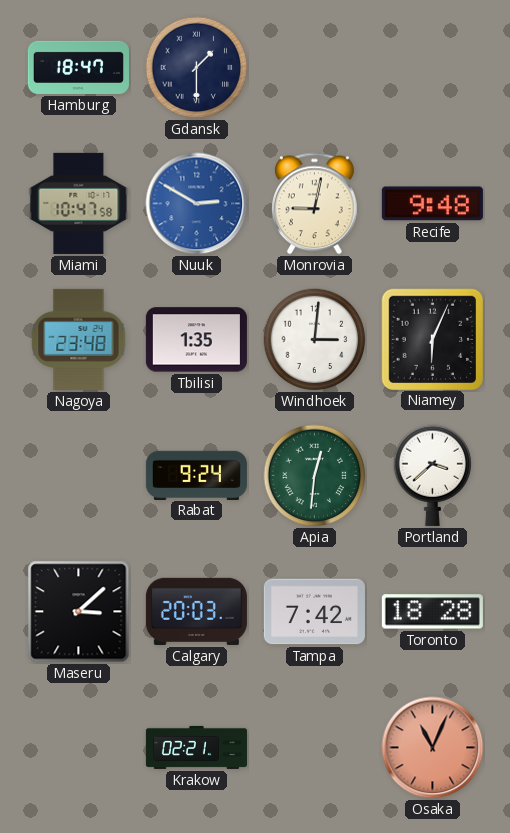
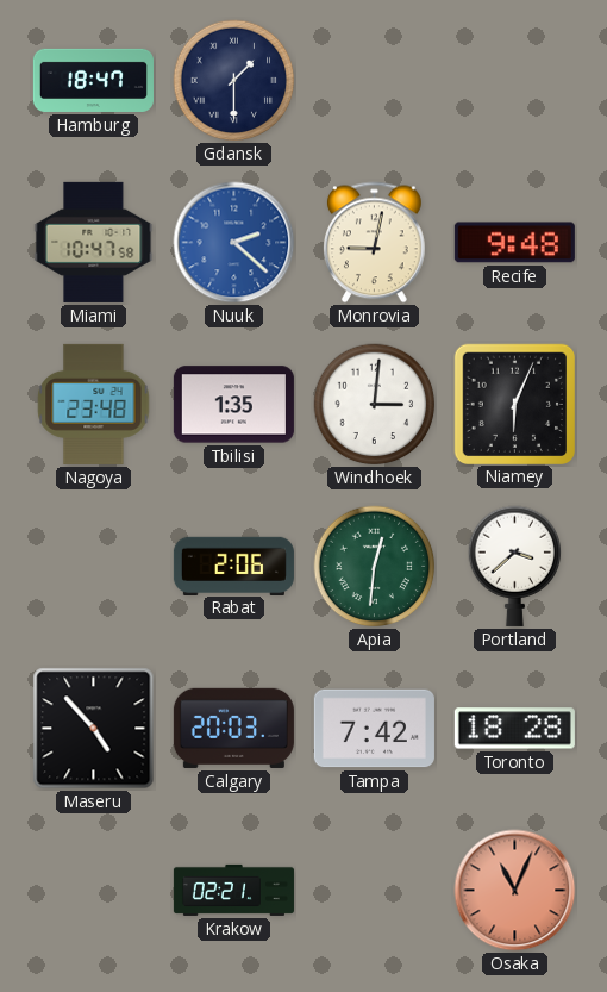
Nuuk: 2:50 -> 2:22 (234, 243)
Rabat: 9:24 -> 2:06 (233, 566)
Maseru: 3:08 -> 4:53 (94, 729)
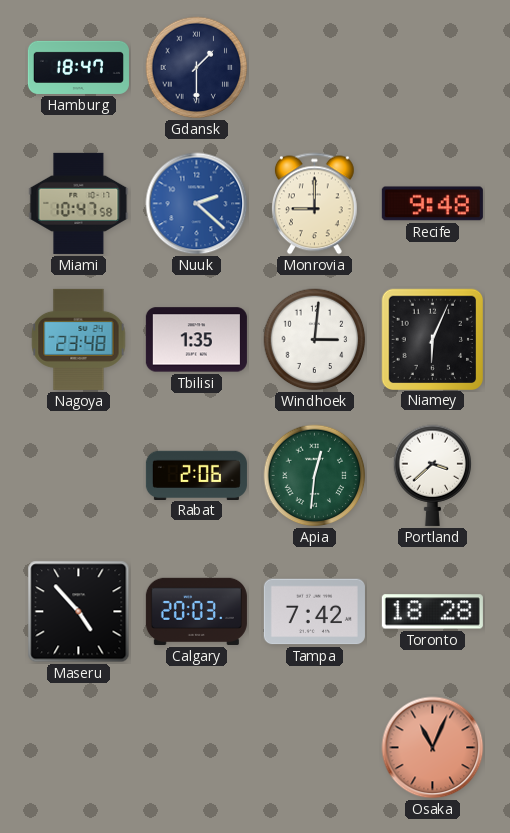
Monrovia: 9:02 -> 9:00 (314, 204)
Krakow: 02:21 -> none (233, 890)
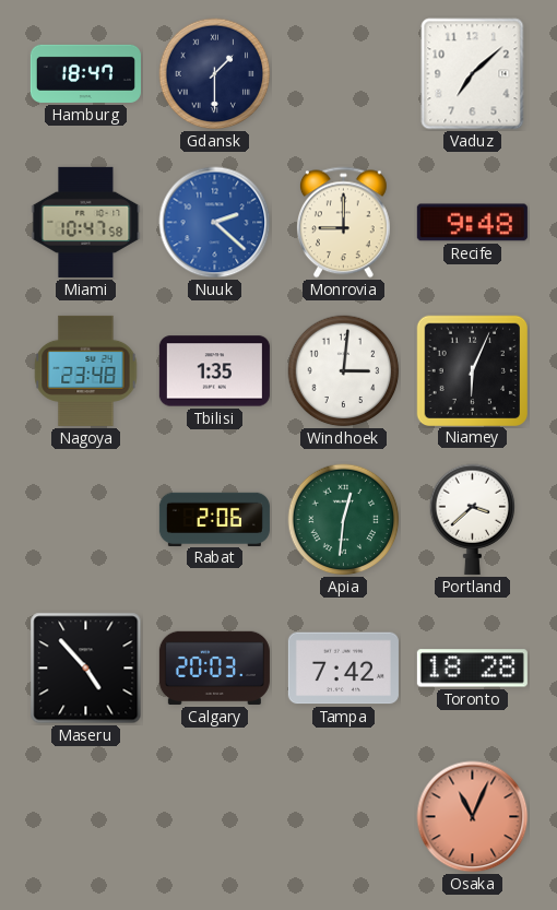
Vaduz: none -> 7:08 (473, 74)
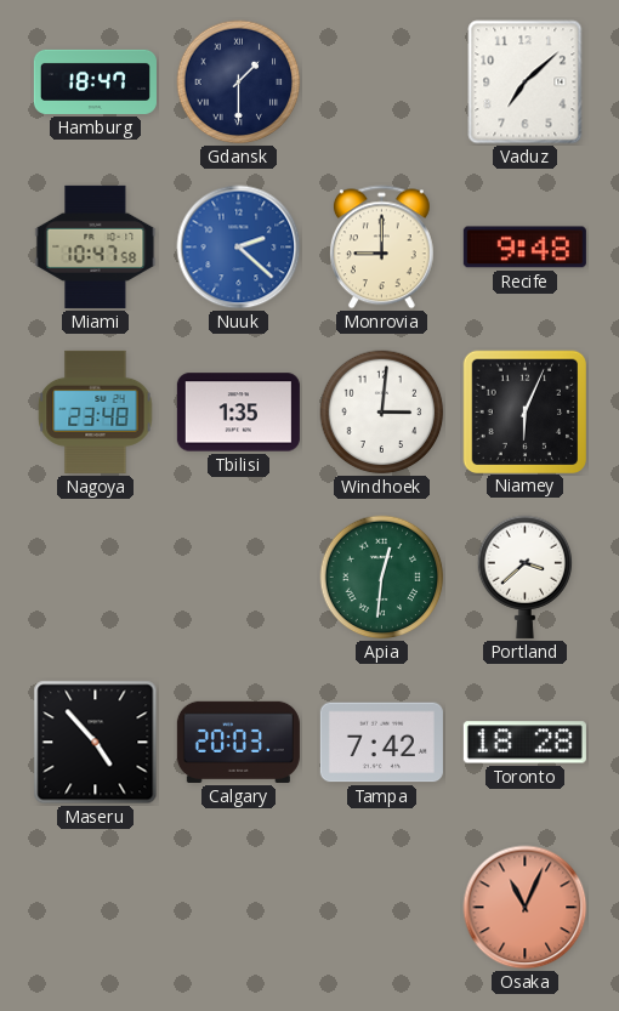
Rabat: 2:06 -> none (214, 519)
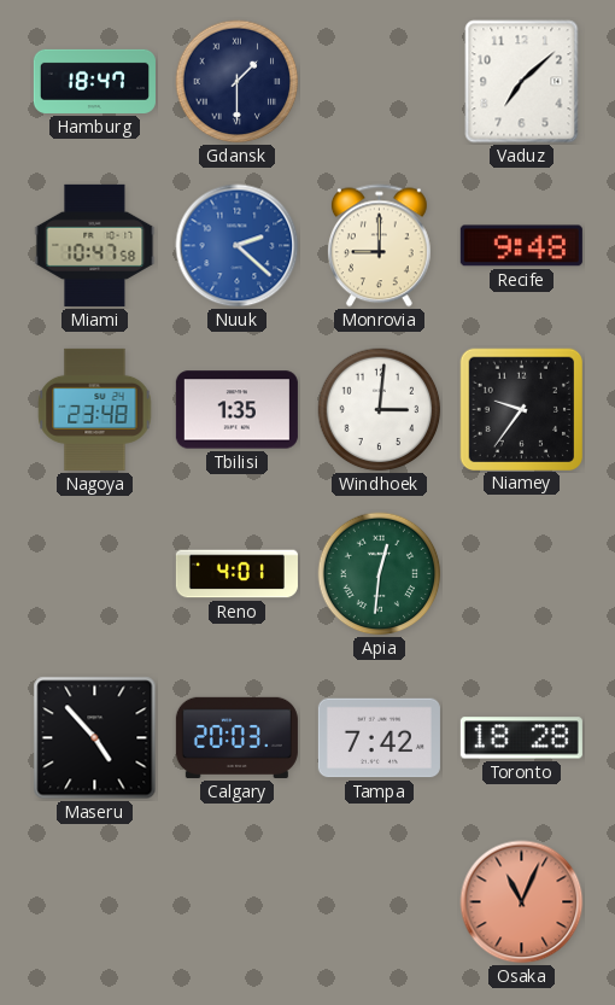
Niamey: 6:04 -> 9:36 (521, 409)
Reno: none -> 4:01 (236, 574)
Portland: 3:38 -> none (526, 577)
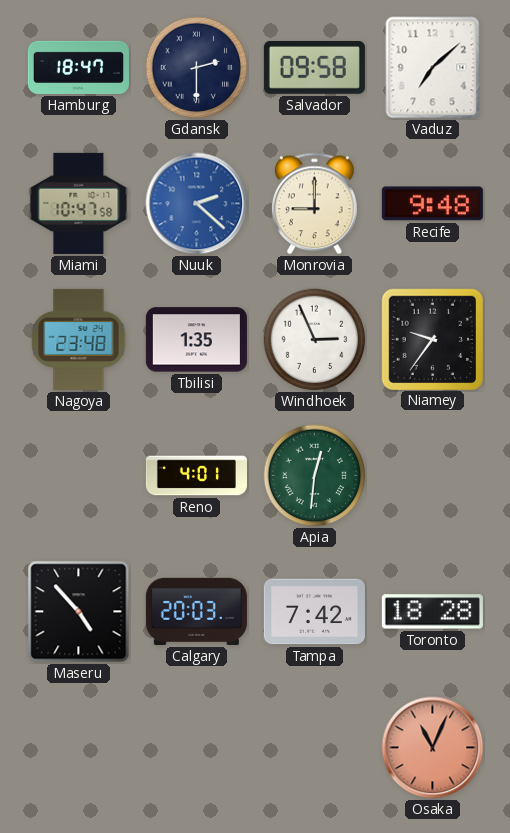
Gdansk: 1:30 -> 2:30 (197, 68)
Salvador: none -> 09:58 (314, 67)
Windhoek: 3:01 -> 2:56 (315, 340)
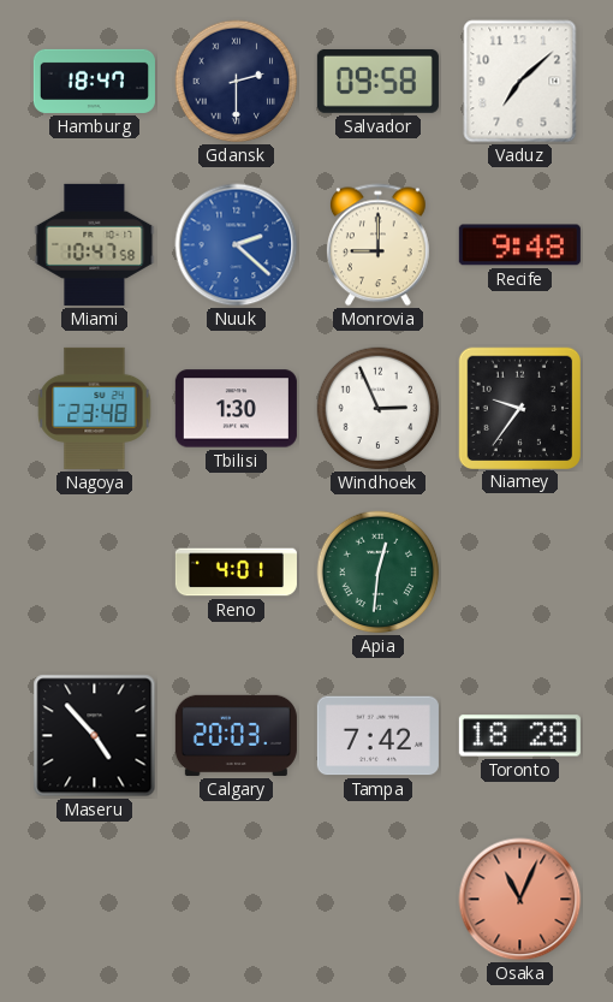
Tbilisi: 1:35 -> 1:30 (236, 409)
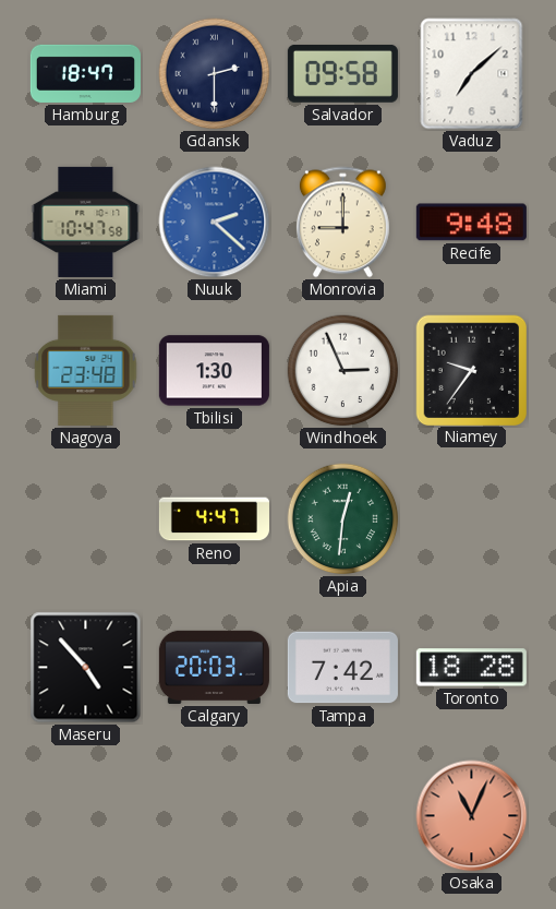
Reno: 4:01 -> 4:47 (214, 519)
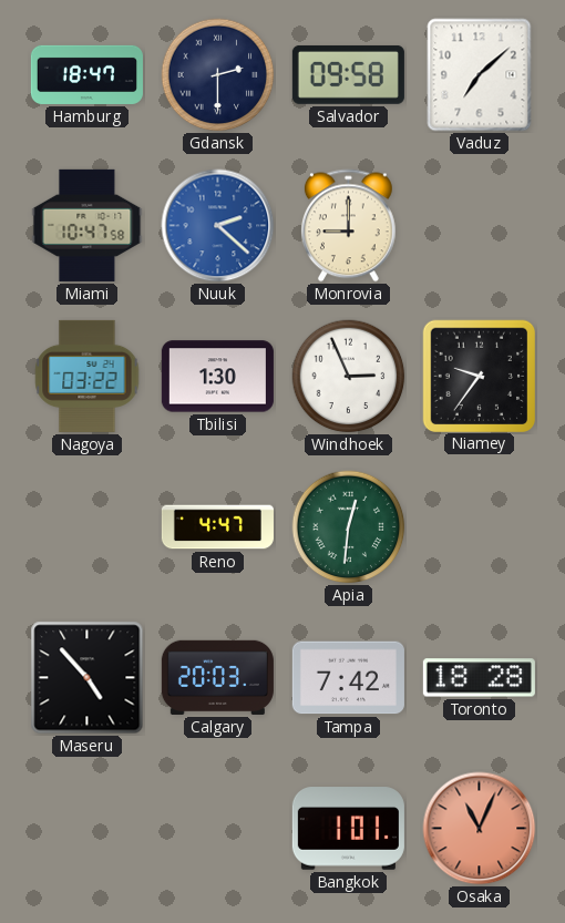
Recife: 9:48 -> none (471, 223)
Nagoya: 23:48 -> 03:22 (88, 376)
Bangkok: none -> 1:01 (348, 829)
